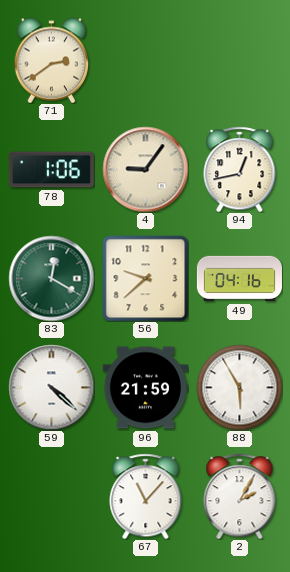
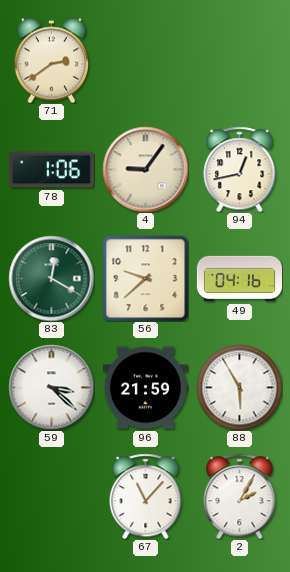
59: 4:22 -> 3:22 (51, 387)
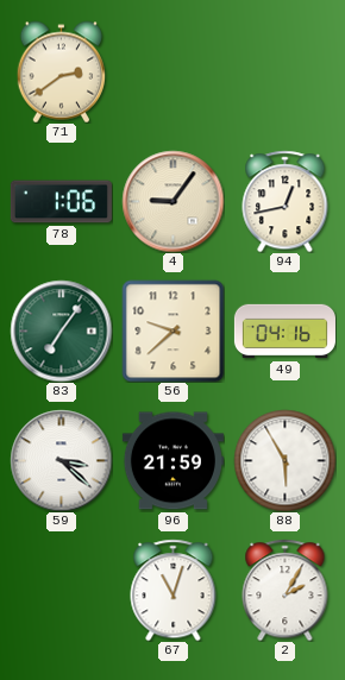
83: 12:20 -> 7:06 (61, 330)
67: 11:07 -> 11:03 (174, 590)
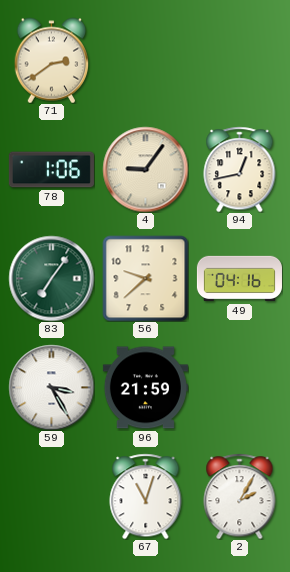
59: 3:22 -> 3:25 (51, 387)
88: 5:55 -> none (284, 460)
